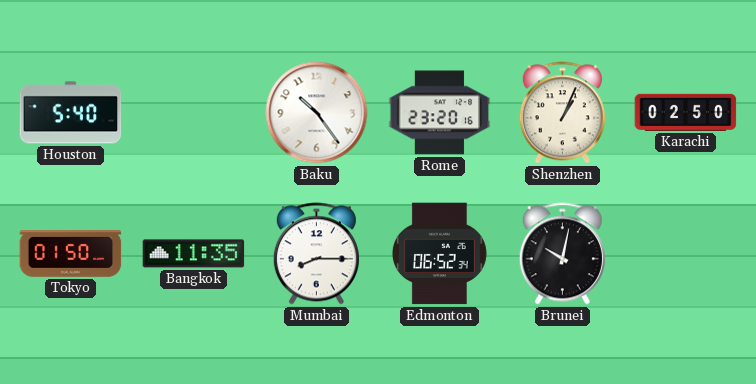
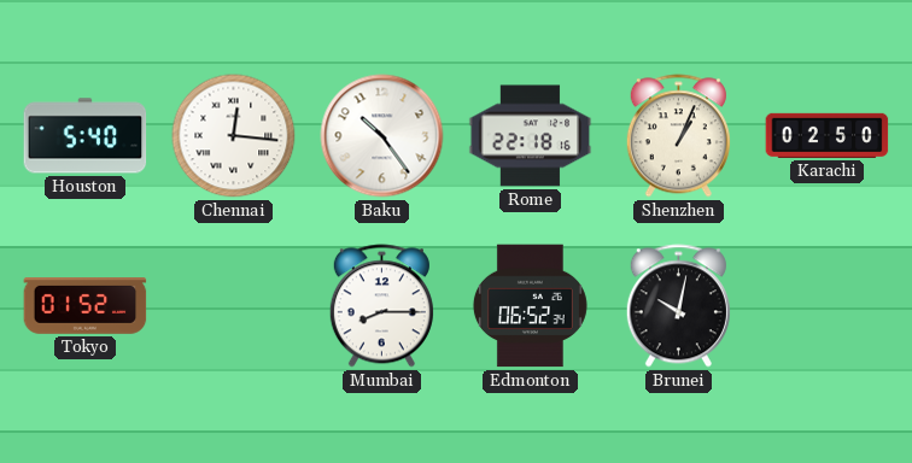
Chennai: none -> 12:16 (234, 136)
Rome: 23:20 -> 22:18 (531, 136)
Tokyo: 01:50 -> 01:52 (86, 306)
Bangkok: 11:35 -> none (194, 254)
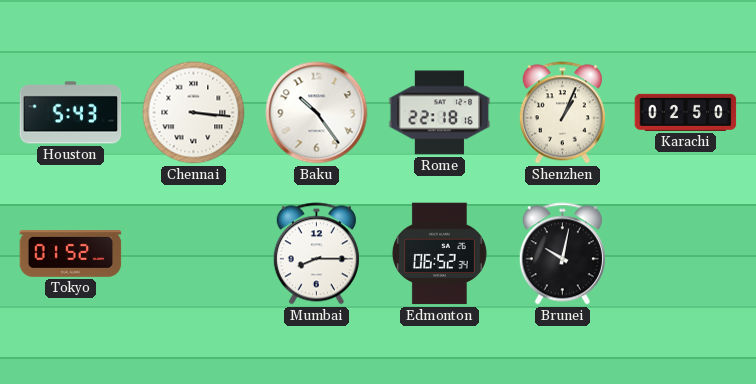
Houston: 5:40 -> 5:43 (71, 113)
Chennai: 12:16 -> 3:16 (194, 113)
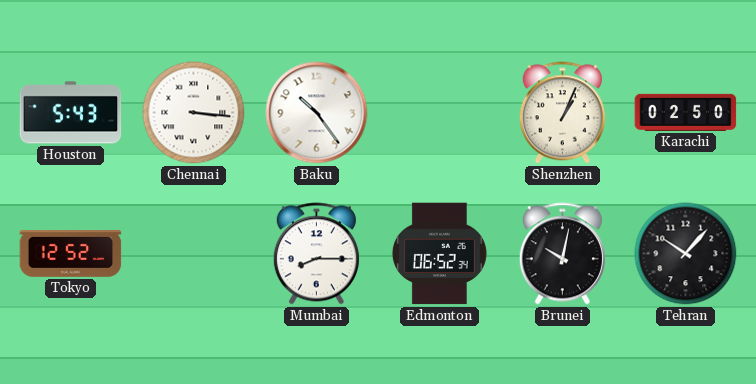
Rome: 22:18 -> none (440, 113)
Tokyo: 01:52 -> 12:52 (71, 254)
Tehran: none -> 10:07 (686, 254)
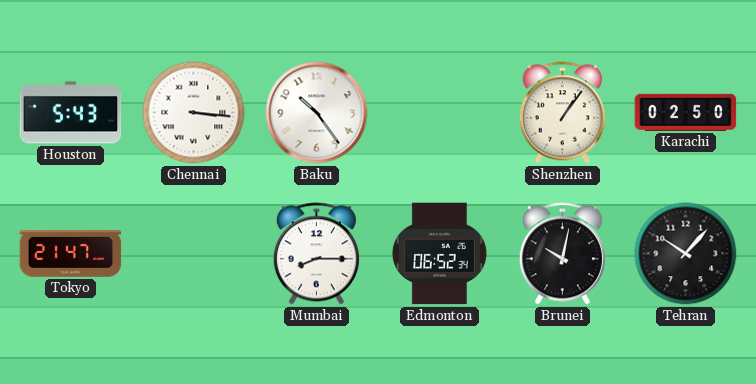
Shenzhen: 1:04 -> 1:06 (562, 113)
Tokyo: 12:52 -> 21:47 (71, 254)
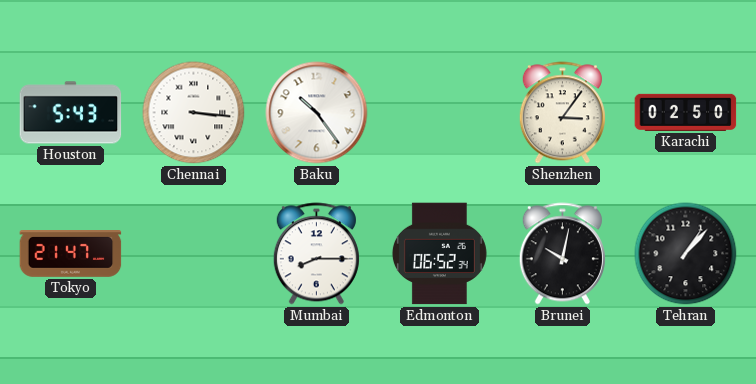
Shenzhen: 1:06 -> 3:06 (562, 113)
Tehran: 10:07 -> 1:07 (686, 254)
